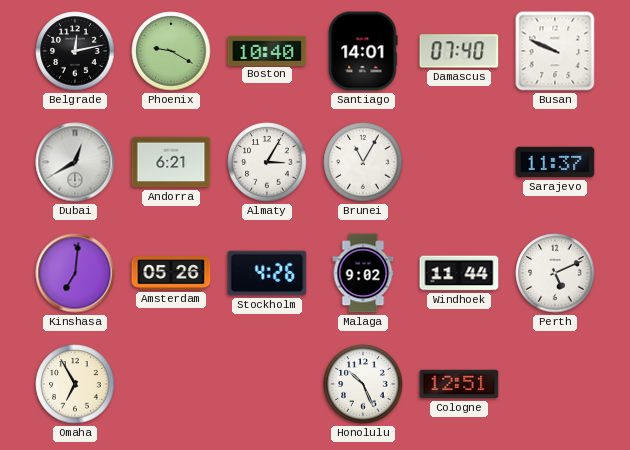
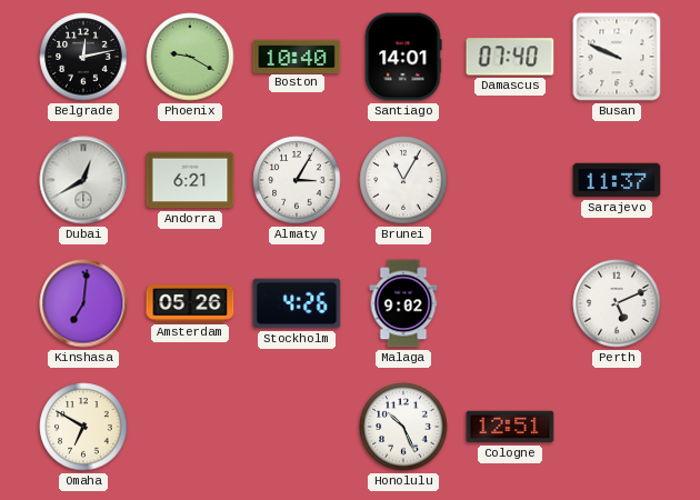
Windhoek: 11:44 -> none (459, 273)
Omaha: 6:55 -> 6:50 (83, 427)
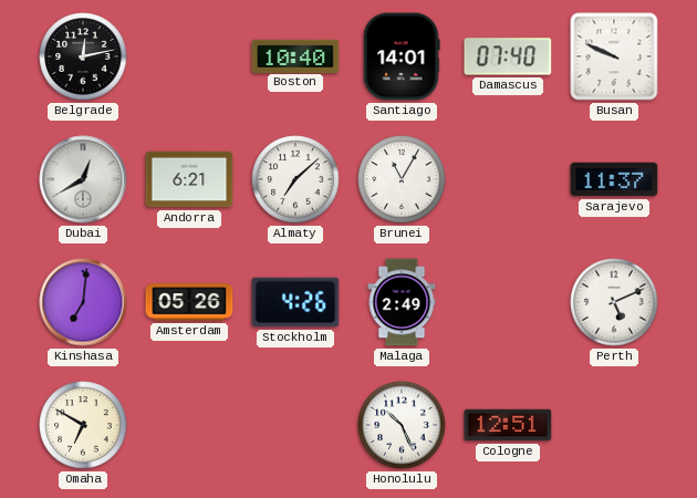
Phoenix: 9:20 -> none (190, 57)
Almaty: 3:05 -> 7:08 (295, 179)
Malaga: 9:02 -> 2:49 (402, 302)
